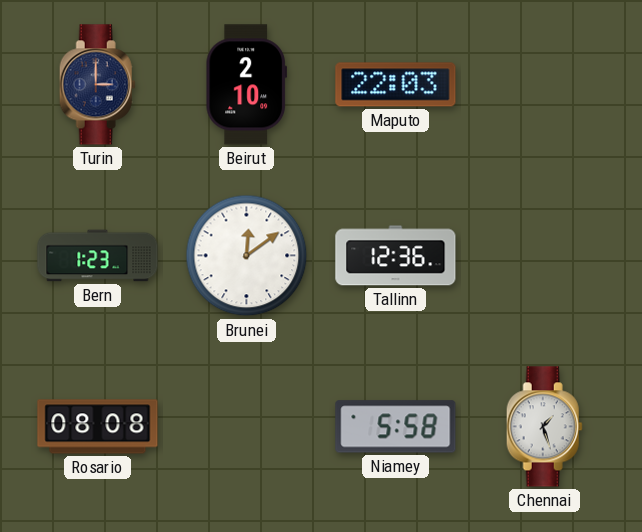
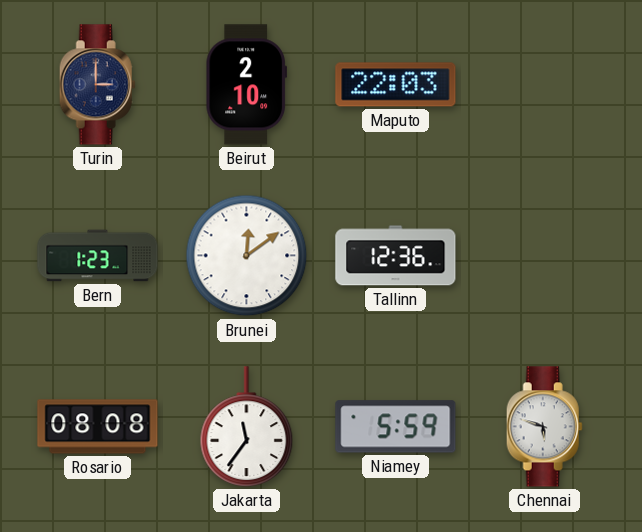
Jakarta: none -> 11:36 (247, 427)
Niamey: 5:58 -> 5:59 (396, 427)
Chennai: 1:27 -> 5:48 (544, 427)
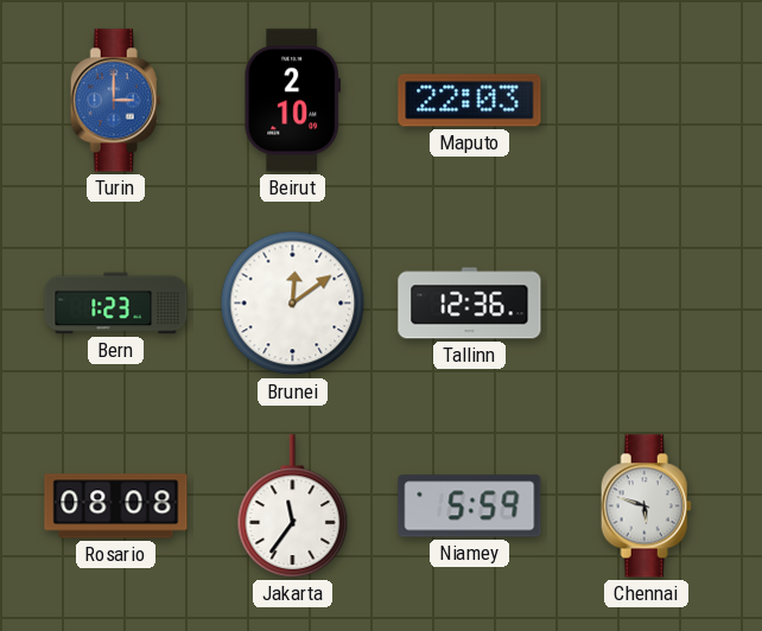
Turin dial: navy -> blue (115, 101)
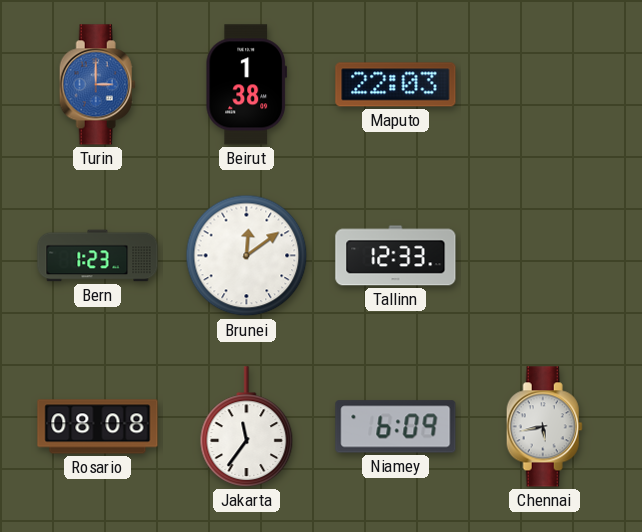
Beirut: 2:10 -> 1:38 (246, 85)
Tallinn: 12:36 -> 12:33 (396, 256)
Niamey: 5:59 -> 6:09 (396, 427)
Chennai: 5:48 -> 5:43 (544, 427)
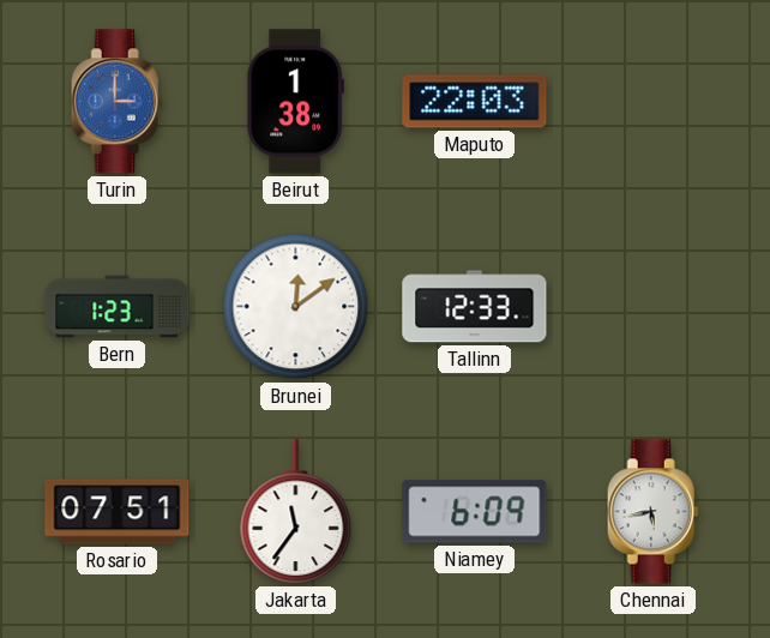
Rosario: 08:08 -> 07:51 (118, 512)
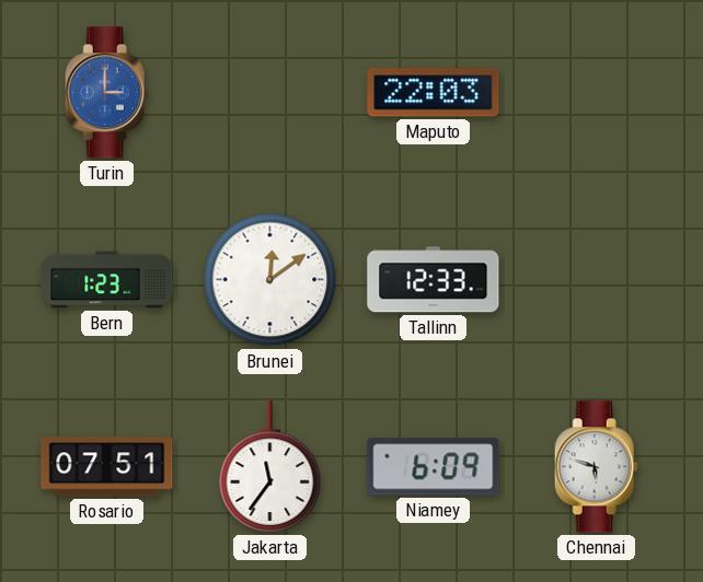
Beirut: 1:38 -> none (295, 102)
Chennai: 5:43 -> 5:48 (596, 467)
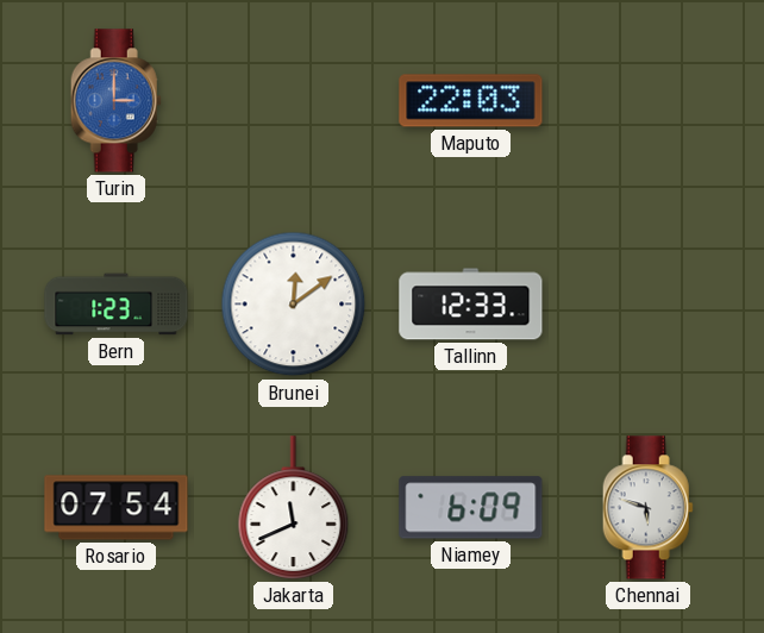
Rosario: 07:51 -> 07:54 (117, 508)
Jakarta: 11:36 -> 11:41 (294, 508)
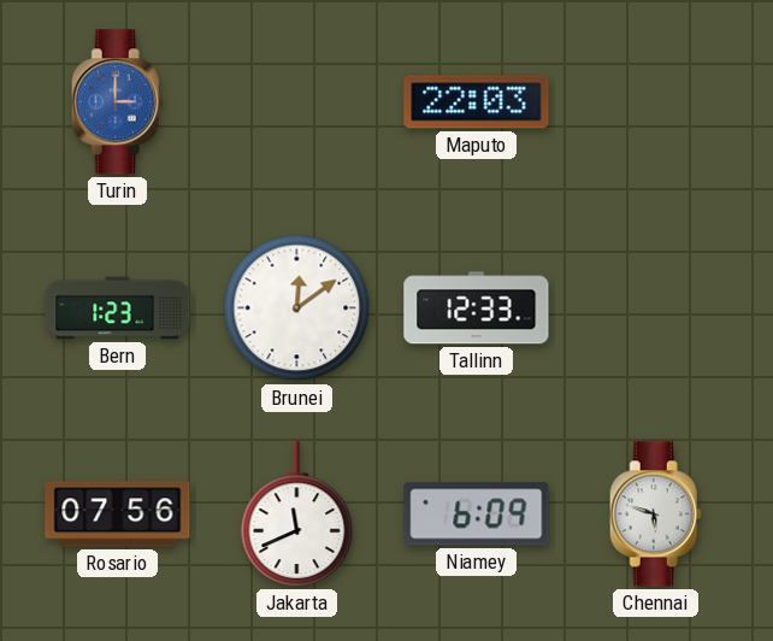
Rosario: 07:54 -> 07:56 (118, 514)
